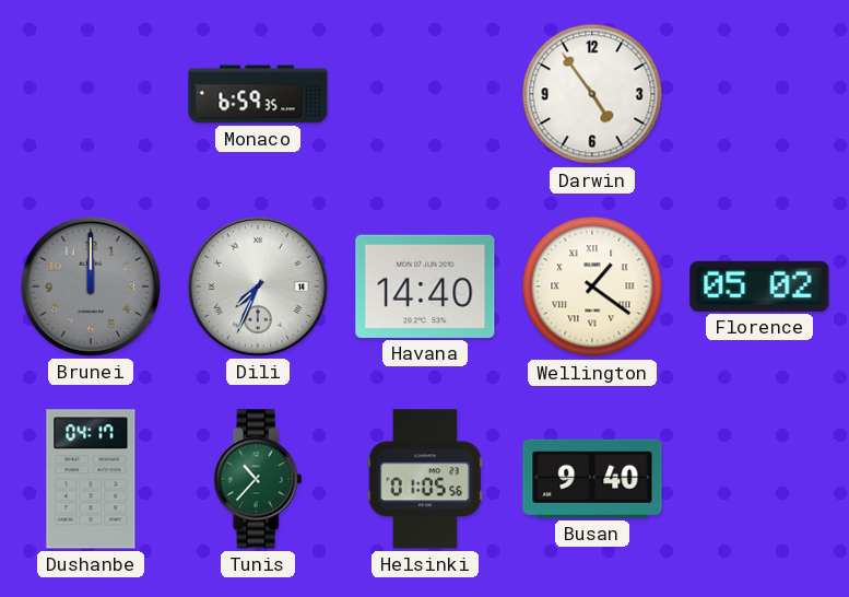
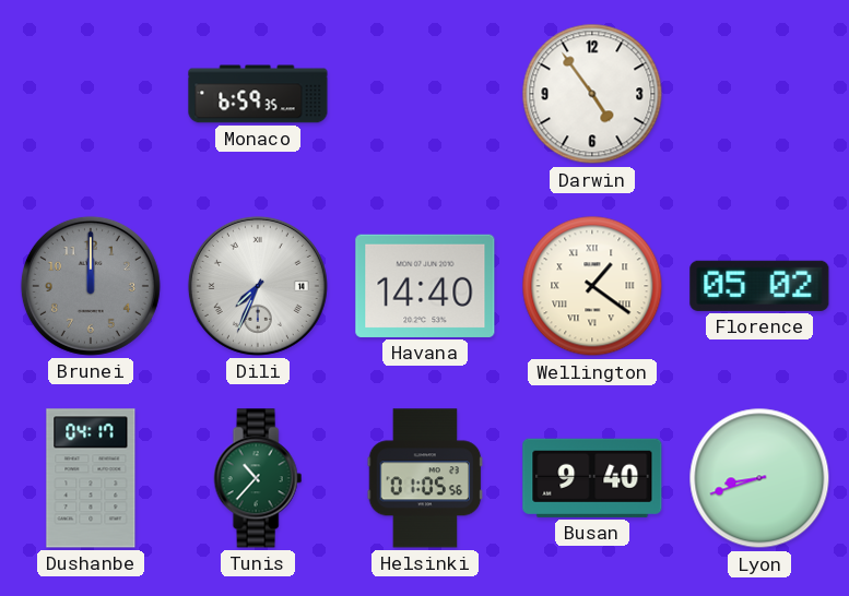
Lyon: none -> 8:42 (759, 478)
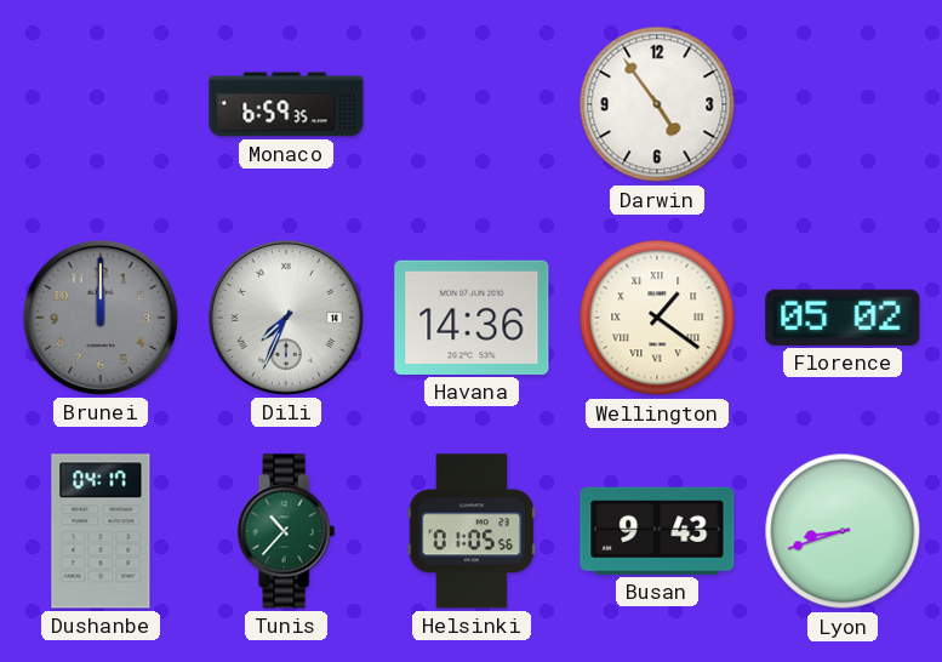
Havana: 14:40 -> 14:36 (472, 318)
Busan: 9:40 -> 9:43 (657, 531)
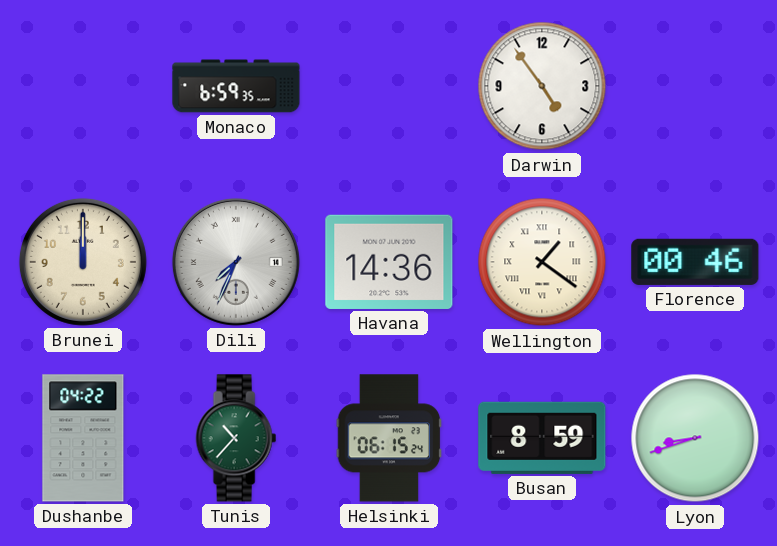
Brunei dial: grey -> cream (83, 262)
Florence: 05:02 -> 00:46 (695, 262)
Dushanbe: 04:17 -> 04:22 (83, 438)
Helsinki: 01:05 -> 06:15 (389, 438)
Busan: 9:43 -> 8:59 (542, 438)
